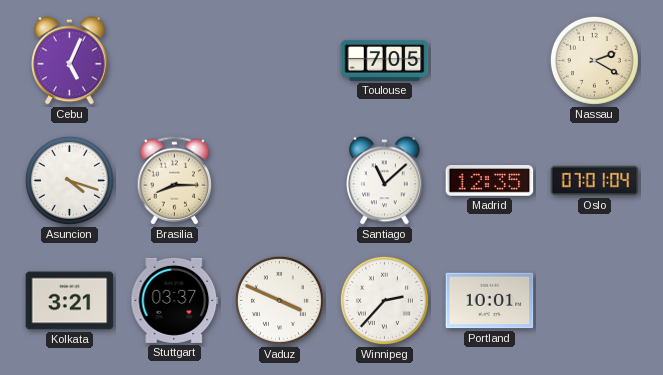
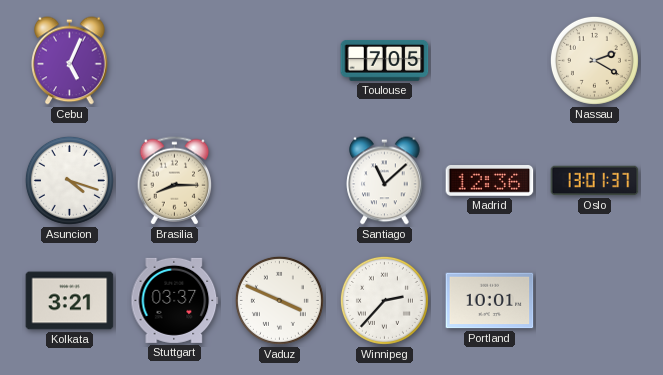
Madrid: 12:35 -> 12:36 (490, 181)
Oslo: 07:01 -> 13:01 (595, 181)
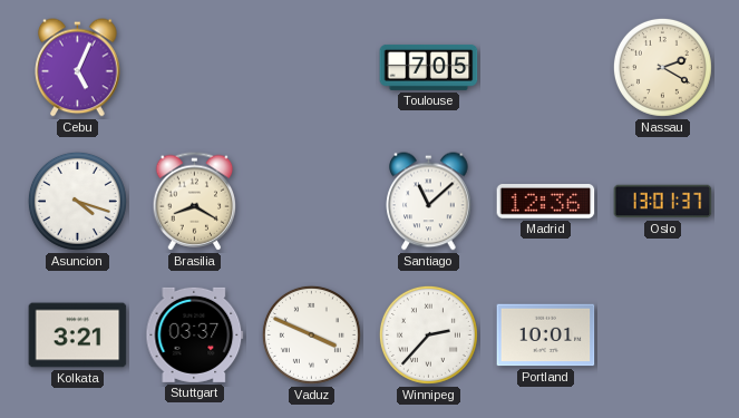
Brasilia: 8:15 -> 8:20 (195, 202)
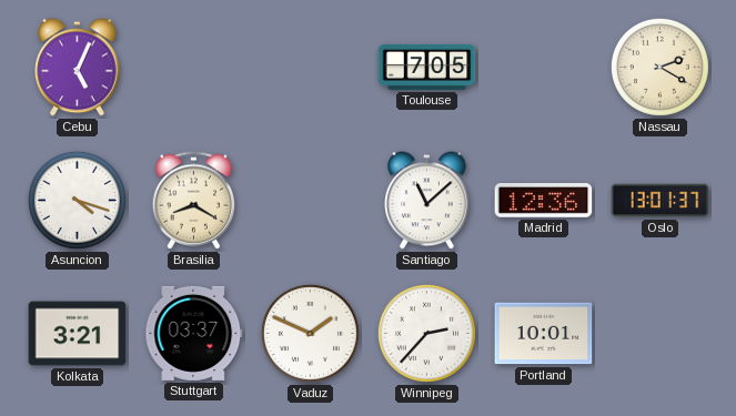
Vaduz: 3:49 -> 1:49 (310, 333)
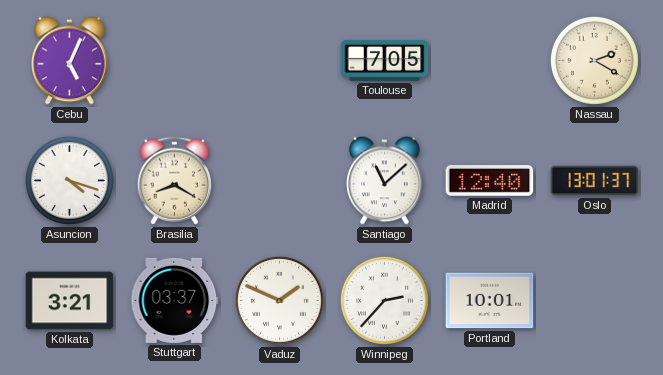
Madrid: 12:36 -> 12:40 (490, 181)
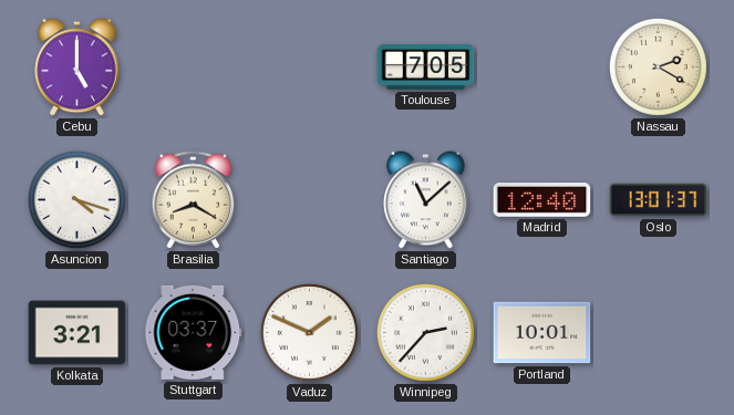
Cebu: 5:04 -> 5:00 (77, 68)
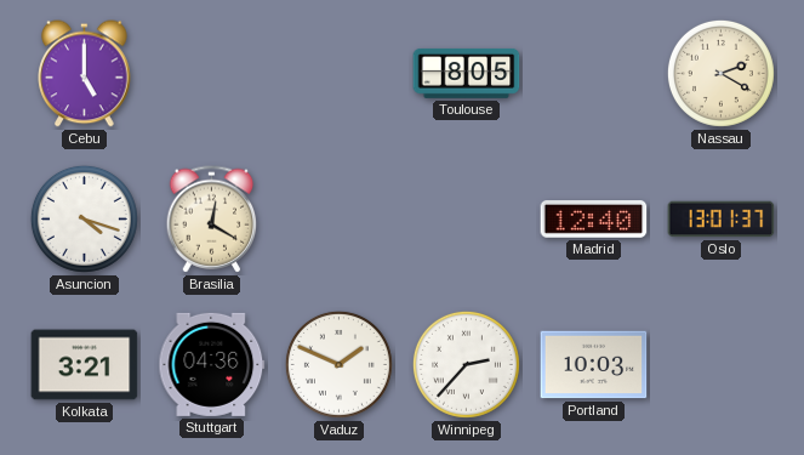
Toulouse: 7:05 -> 8:05 (467, 73)
Brasilia: 8:20 -> 12:20 (212, 220)
Santiago: 11:08 -> none (426, 200)
Stuttgart: 03:37 -> 04:36 (212, 364)
Portland: 10:01 -> 10:03 (594, 365)
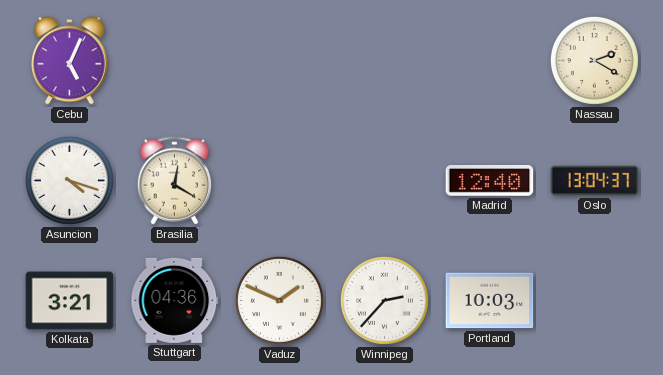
Cebu: 5:00 -> 5:04 (70, 61)
Toulouse: 8:05 -> none (467, 73)
Oslo: 13:01 -> 13:04 (595, 181)
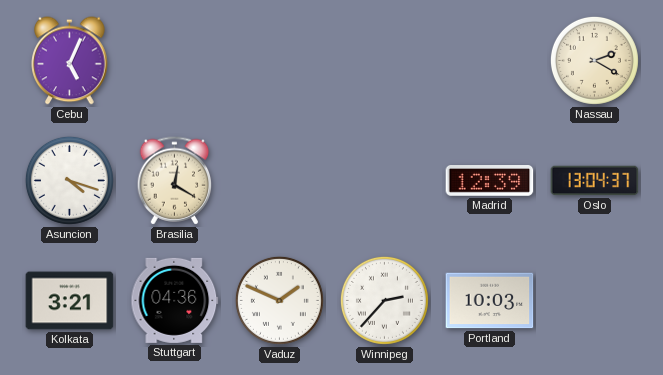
Madrid: 12:40 -> 12:39 (490, 181)
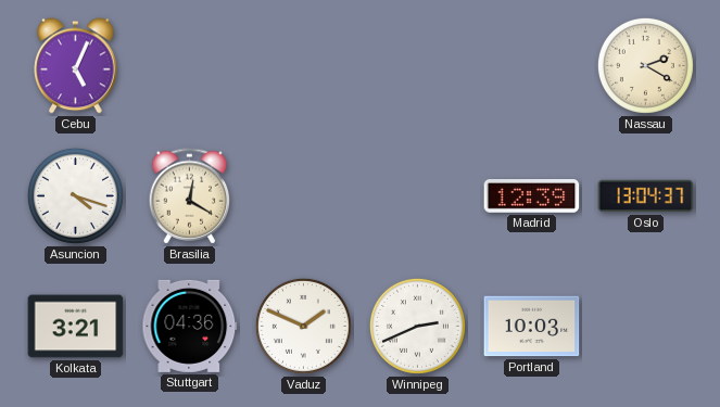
Winnipeg: 2:37 -> 2:41 (417, 326)
